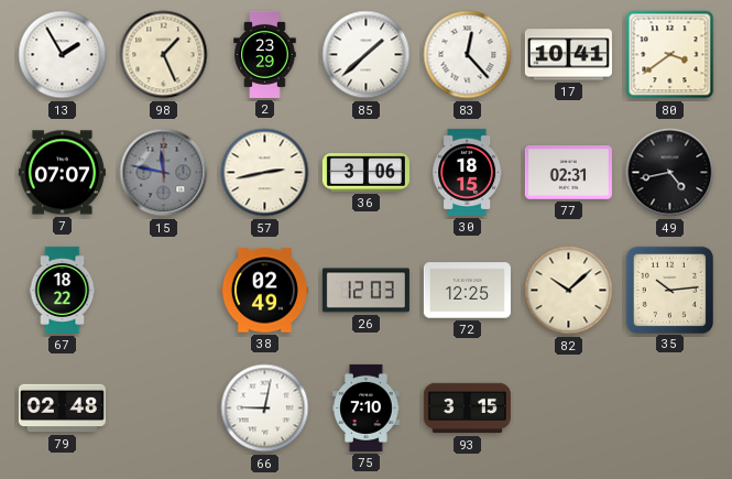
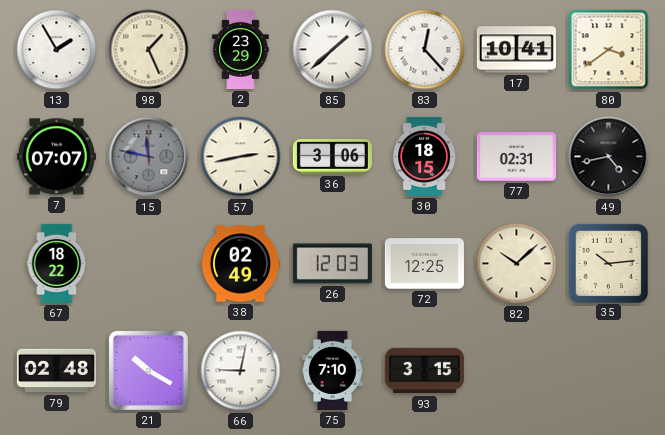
21: none -> 10:20 (148, 370)
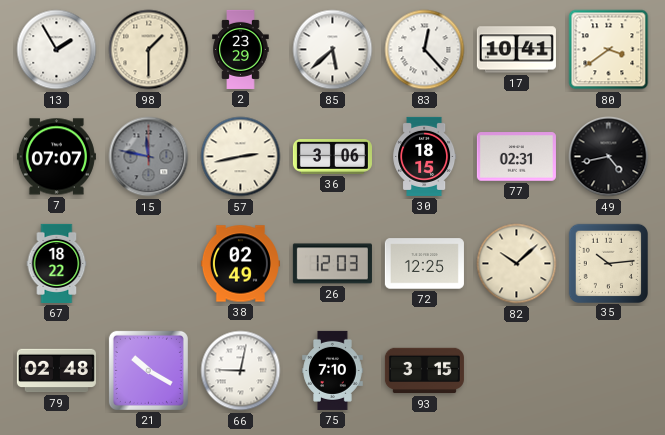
98: 1:26 -> 1:30 (149, 50)
85: 1:38 -> 5:38 (333, 50)
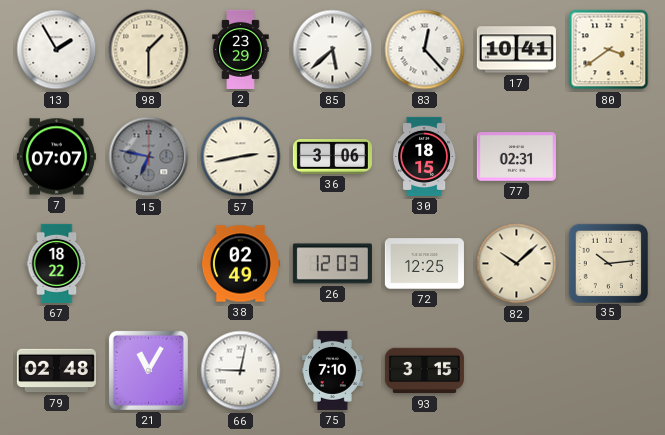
15: 11:47 -> 6:47 (149, 157)
49: 4:43 -> none (609, 157)
21: 10:20 -> 11:05 (148, 370)
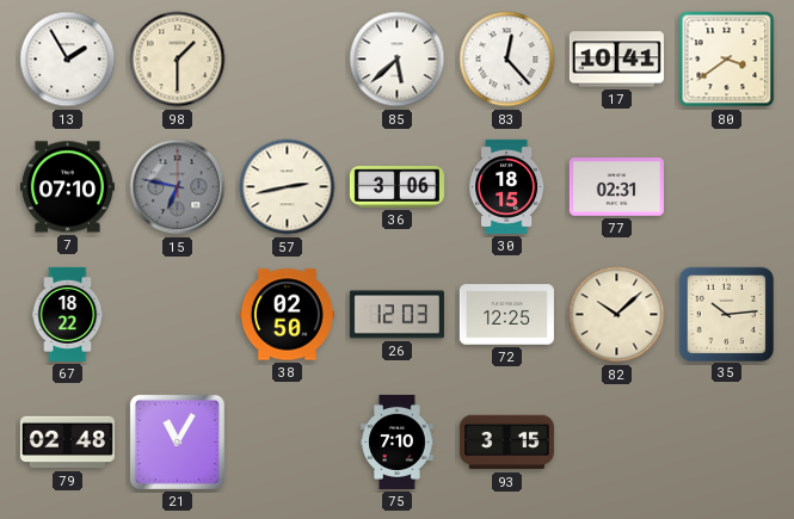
2: 23:29 -> none (241, 49)
7: 07:07 -> 07:10 (67, 187)
38: 02:49 -> 02:50 (287, 315)
66: 9:02 -> none (241, 371)
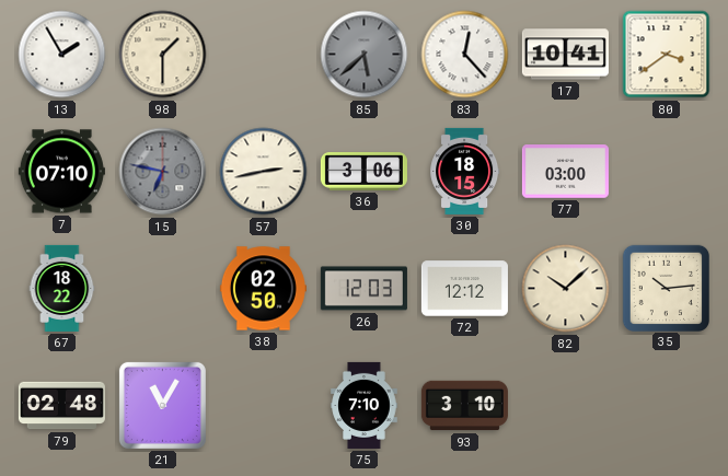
85 dial: white -> grey (365, 55)
77: 02:31 -> 03:00 (565, 172)
72: 12:25 -> 12:12 (464, 289)
93: 3:15 -> 3:10 (464, 406)
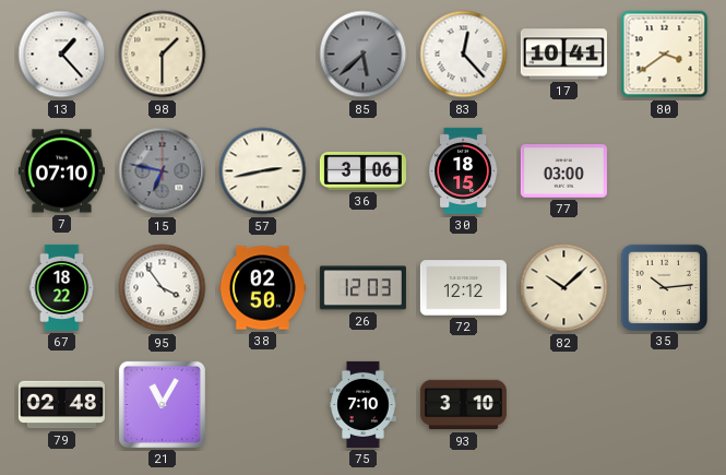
13: 1:55 -> 1:23 (62, 55)
95: none -> 3:54 (163, 288)
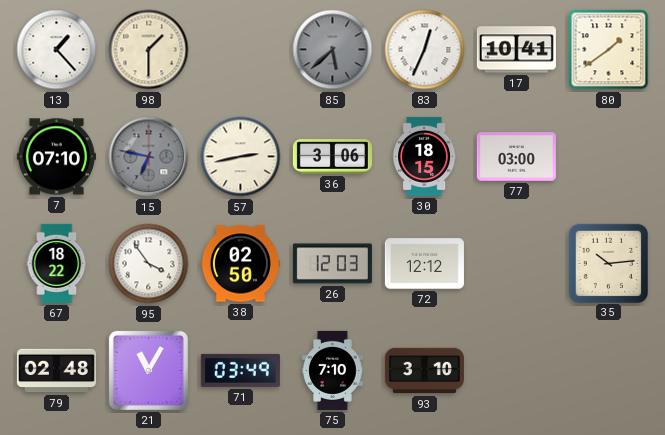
83: 12:23 -> 12:34 (425, 50)
80: 3:39 -> 1:39 (609, 50)
82: 10:08 -> none (564, 288)
71: none -> 03:49 (240, 370)
